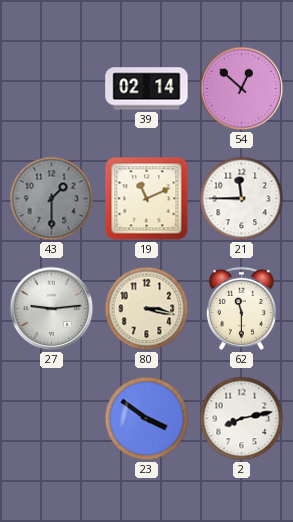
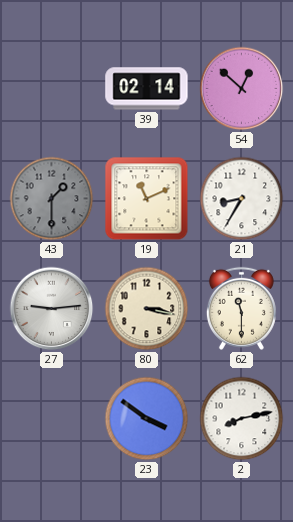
21: 11:45 -> 8:35 (242, 199)
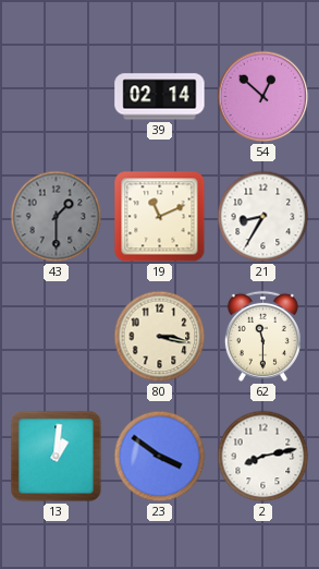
27: 9:14 -> none (52, 309)
13: none -> 1:01 (57, 457)
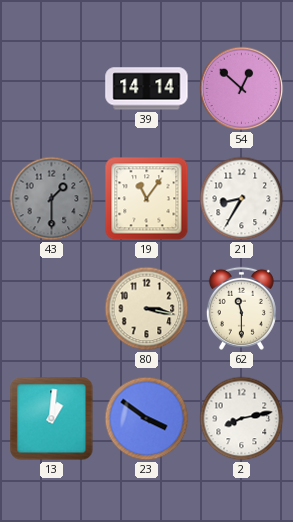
39: 02:14 -> 14:14 (147, 89)
19: 11:11 -> 11:06 (147, 199)
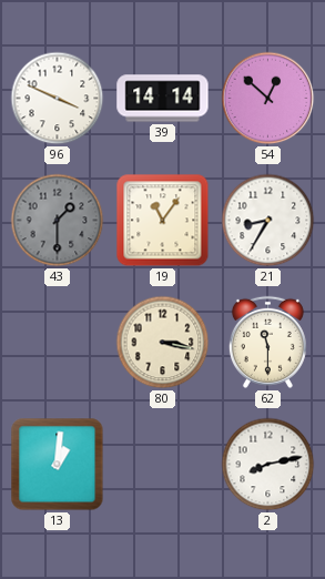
96: none -> 3:49 (58, 99)
23: 3:51 -> none (147, 419)
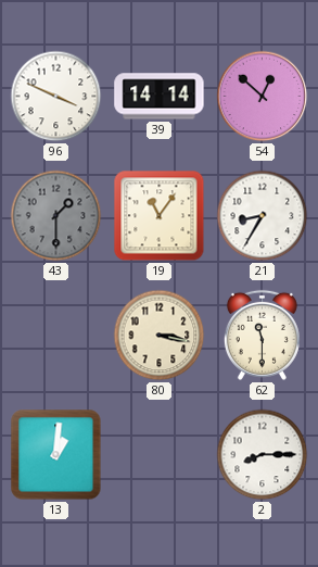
2: 8:13 -> 8:15 (263, 455)
